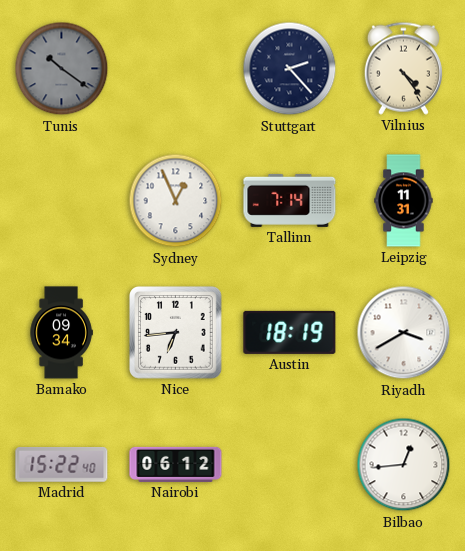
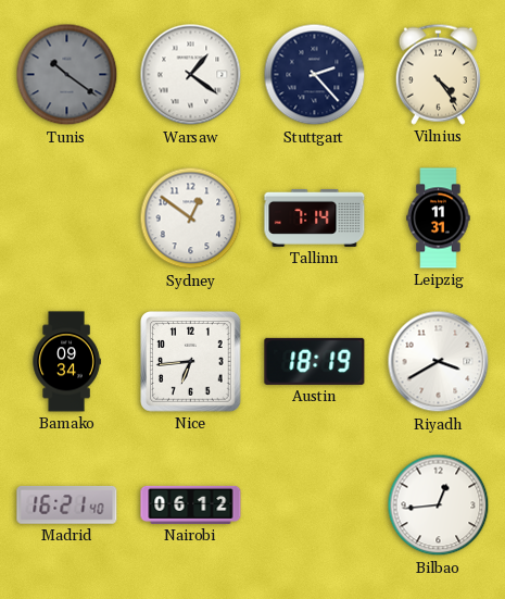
Warsaw: none -> 1:21 (191, 75)
Sydney: 12:56 -> 12:51 (191, 219)
Madrid: 15:22 -> 16:21 (67, 506)
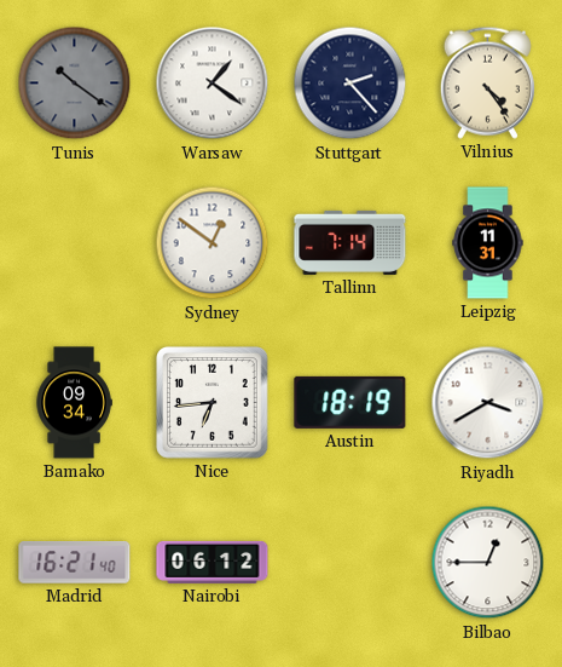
Bilbao: 12:44 -> 12:45 (488, 563)
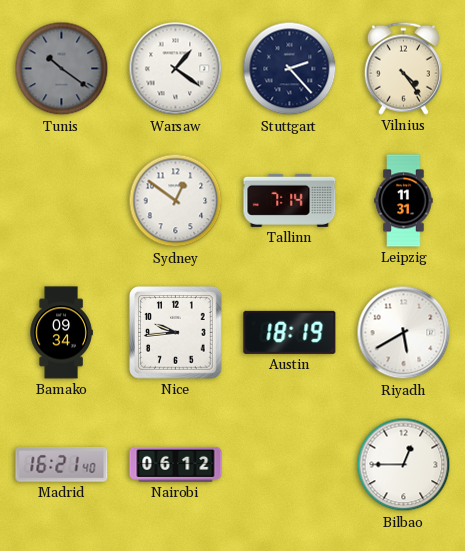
Nice: 6:44 -> 9:44 (176, 333)
Riyadh: 3:40 -> 5:40 (404, 333)
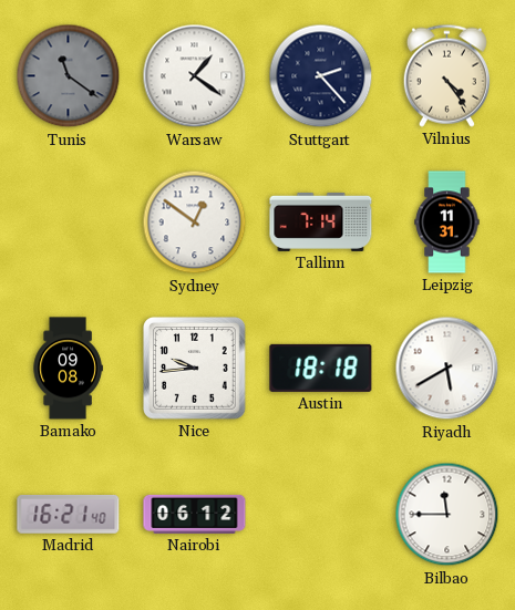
Tunis: 10:21 -> 11:21 (69, 76)
Bamako: 09:34 -> 09:08 (68, 369)
Austin: 18:19 -> 18:18 (321, 368)
Bilbao: 12:45 -> 11:45 (447, 515)
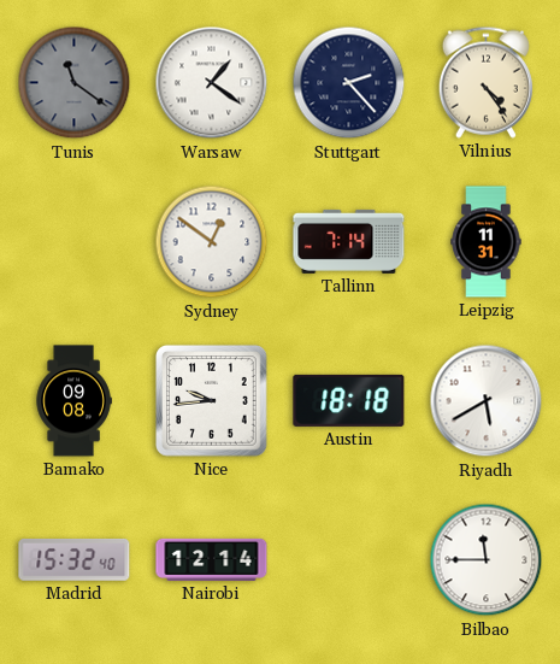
Madrid: 16:21 -> 15:32 (75, 560)
Nairobi: 06:12 -> 12:14 (212, 559)
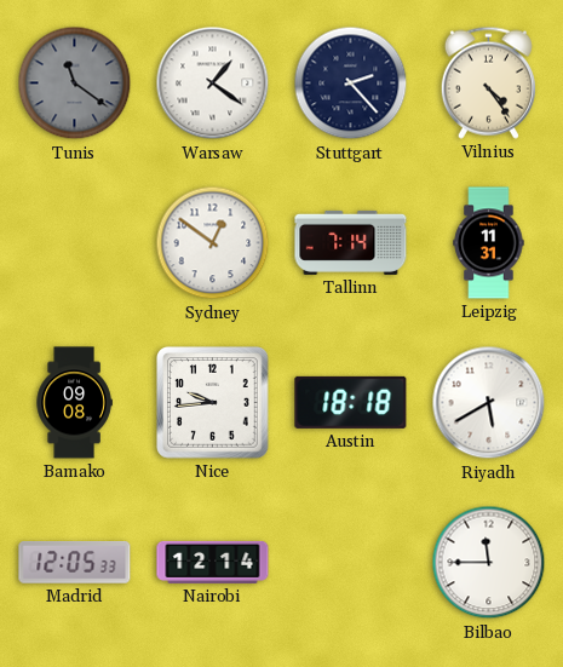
Madrid: 15:32 -> 12:05 (75, 563)
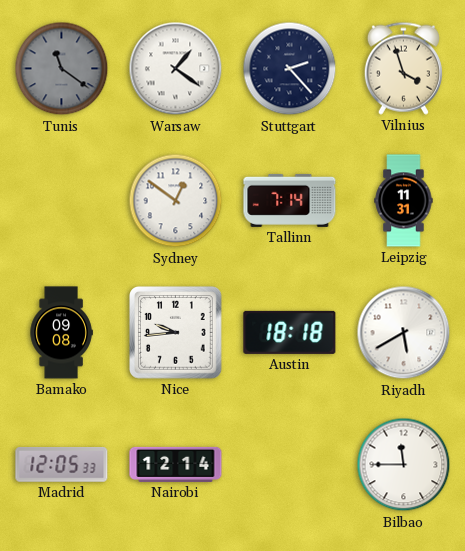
Vilnius: 4:24 -> 3:57 (403, 68)
